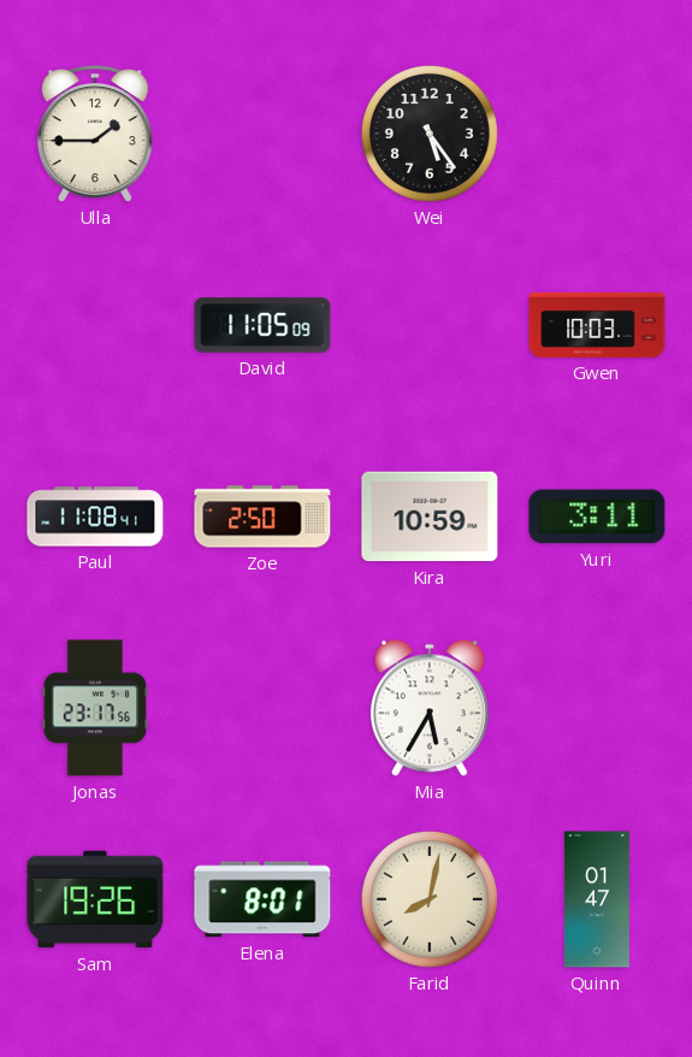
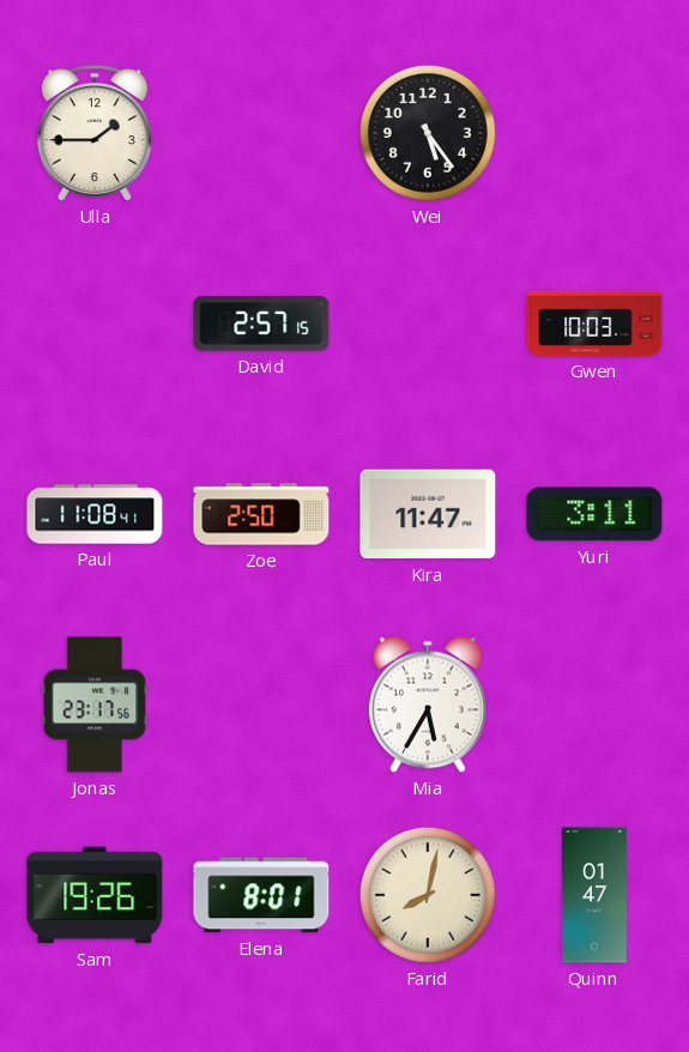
David: 11:05 -> 2:57 (261, 324)
Kira: 10:59 -> 11:47 (428, 514)
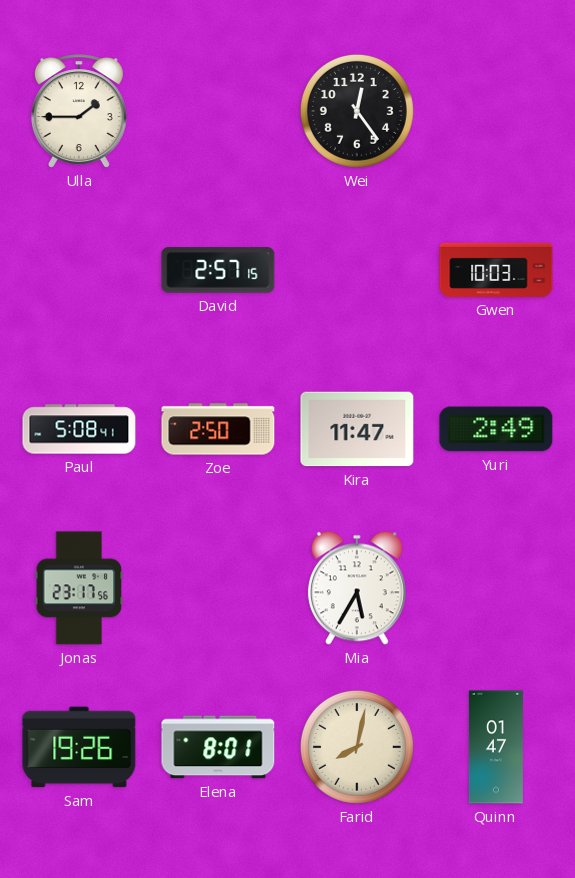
Wei: 5:24 -> 12:24 (357, 111)
Paul: 11:08 -> 5:08 (79, 429)
Yuri: 3:11 -> 2:49 (496, 429)
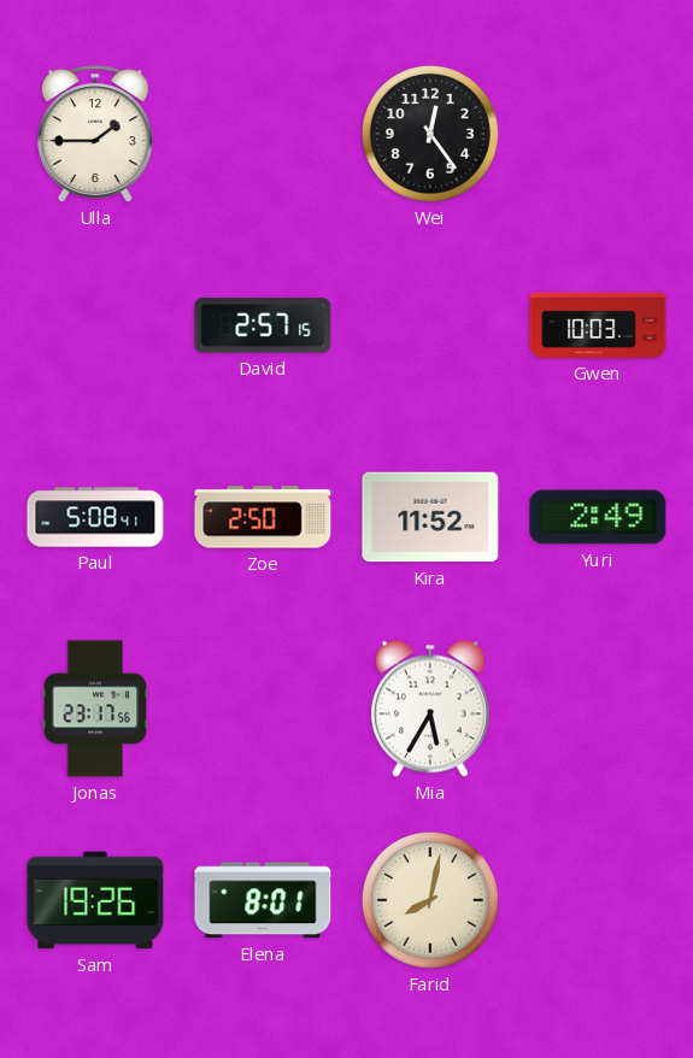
Kira: 11:47 -> 11:52 (430, 517)
Quinn: 01:47 -> none (496, 747)
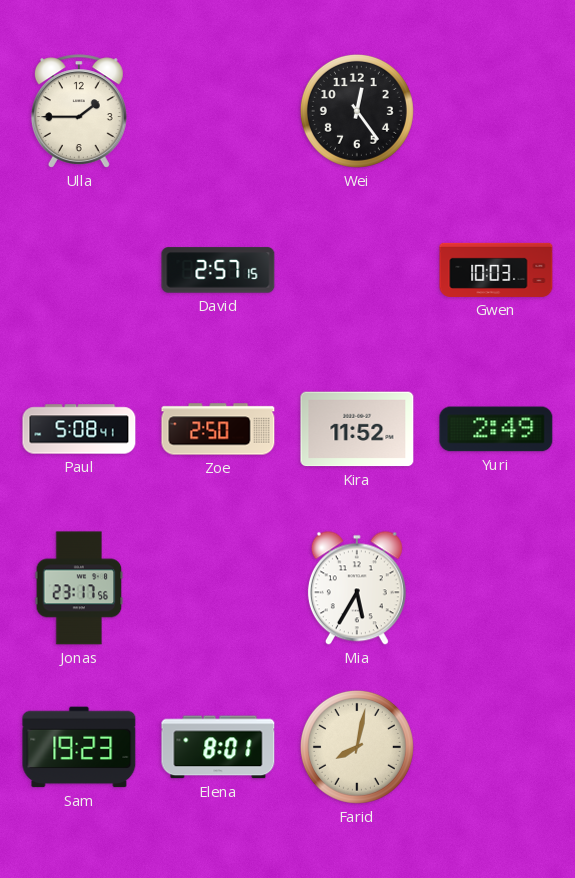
Sam: 19:26 -> 19:23 (79, 747)
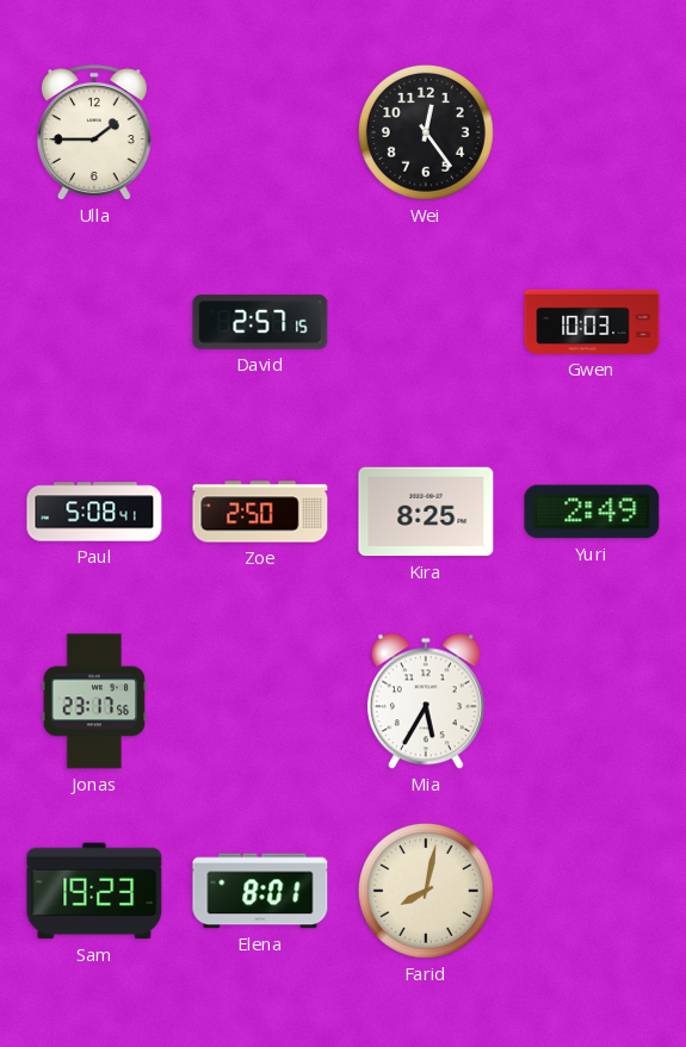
Kira: 11:52 -> 8:25 (426, 512)
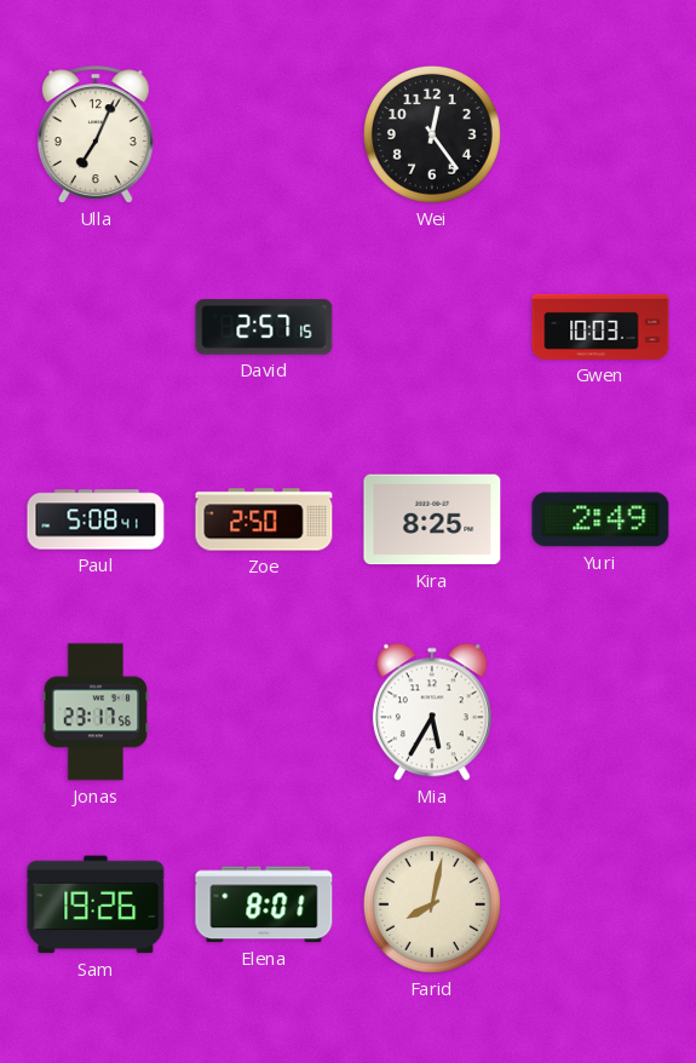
Ulla: 1:45 -> 7:04 (96, 134)
Sam: 19:23 -> 19:26 (96, 904)
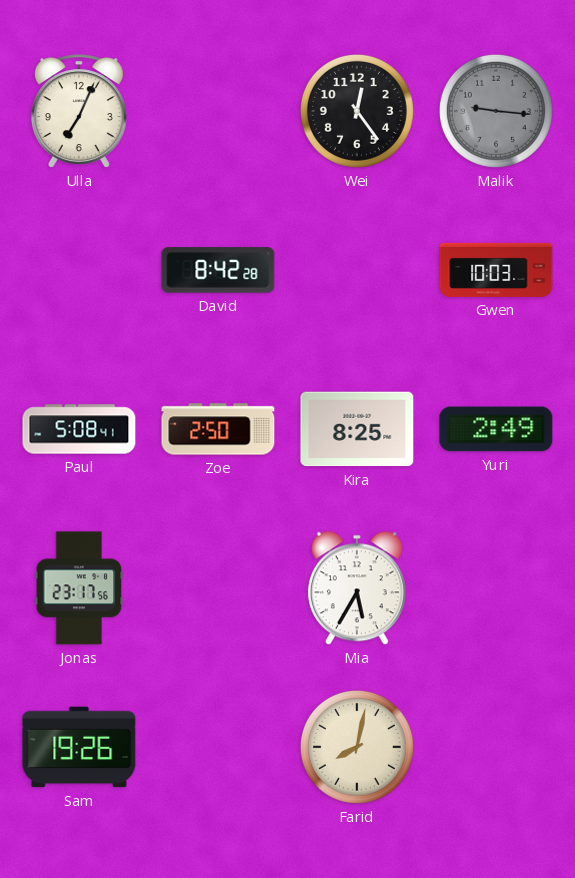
Malik: none -> 9:16 (496, 111)
David: 2:57 -> 8:42 (218, 270)
Elena: 8:01 -> none (264, 904)
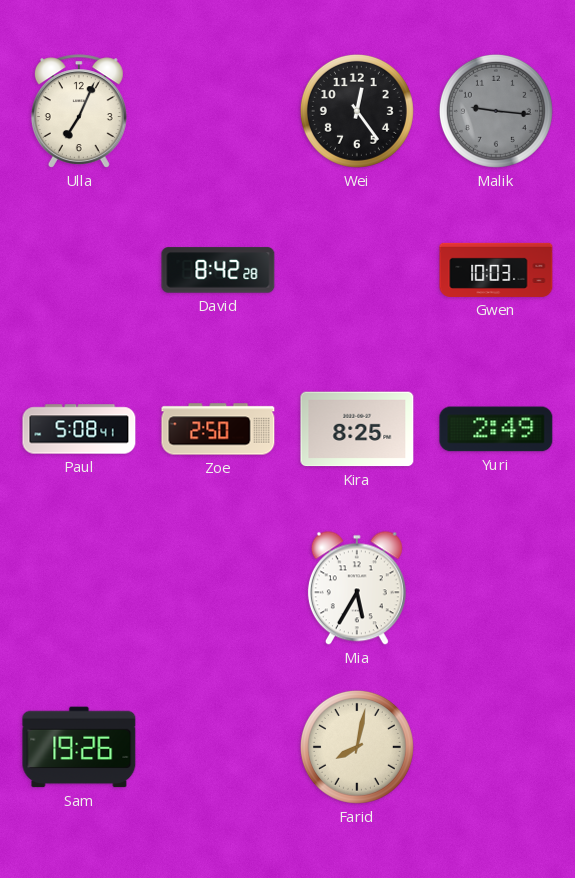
Jonas: 23:17 -> none (79, 588)
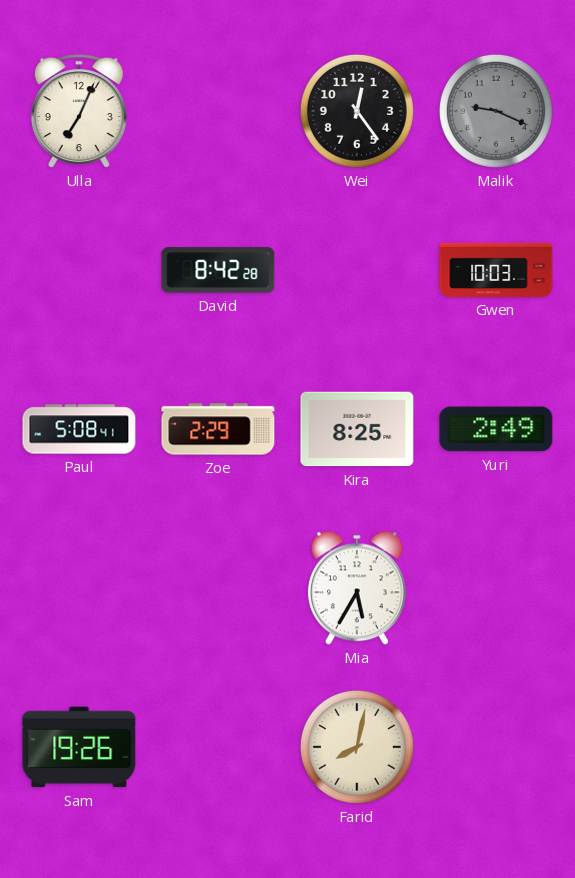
Malik: 9:16 -> 9:19 (496, 111)
Zoe: 2:50 -> 2:29 (218, 429)
